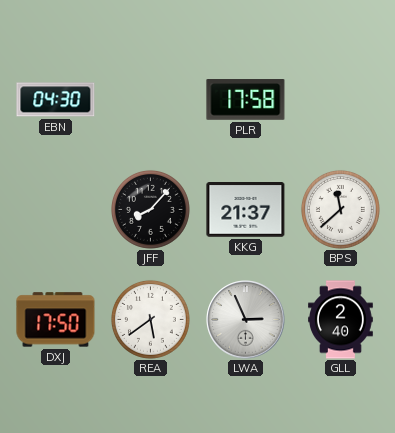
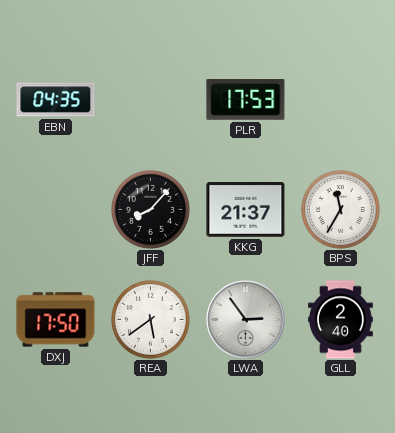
EBN: 04:30 -> 04:35 (56, 100)
PLR: 17:58 -> 17:53 (246, 100)
BPS: 11:38 -> 11:35 (340, 209)
LWA: 2:56 -> 2:54 (246, 320)
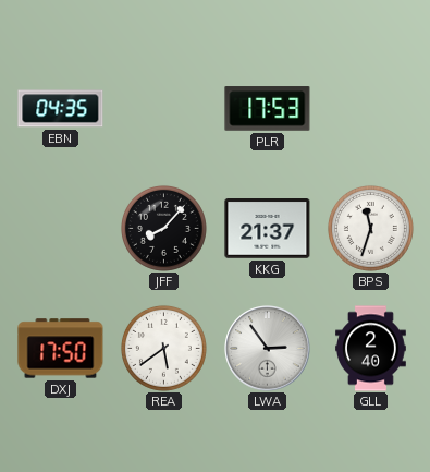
BPS: 11:35 -> 11:33 (370, 228)
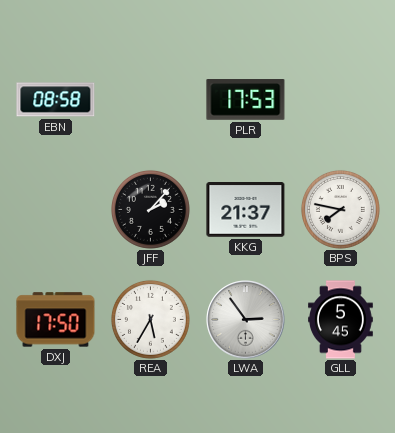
EBN: 04:35 -> 08:58 (56, 100)
JFF: 8:07 -> 2:07 (150, 209)
BPS: 11:33 -> 7:47 (340, 209)
REA: 5:39 -> 5:35 (150, 319)
GLL: 2:40 -> 5:45 (341, 320)
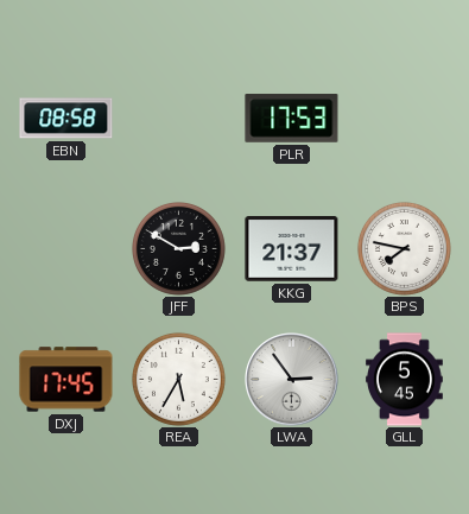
JFF: 2:07 -> 2:50 (178, 248)
DXJ: 17:50 -> 17:45 (66, 380)
